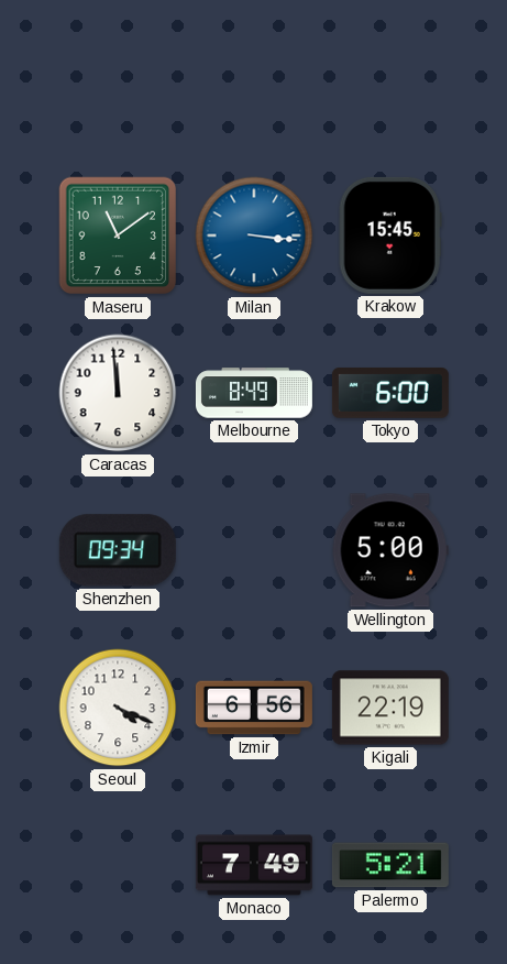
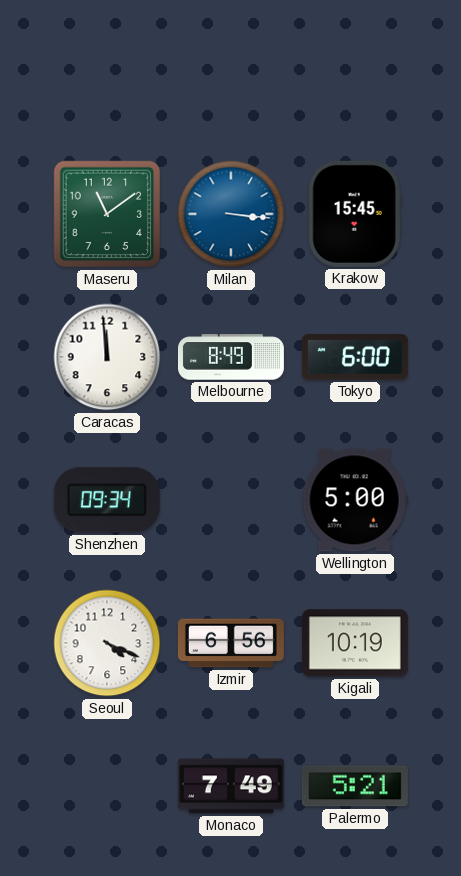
Kigali: 22:19 -> 10:19 (355, 643)
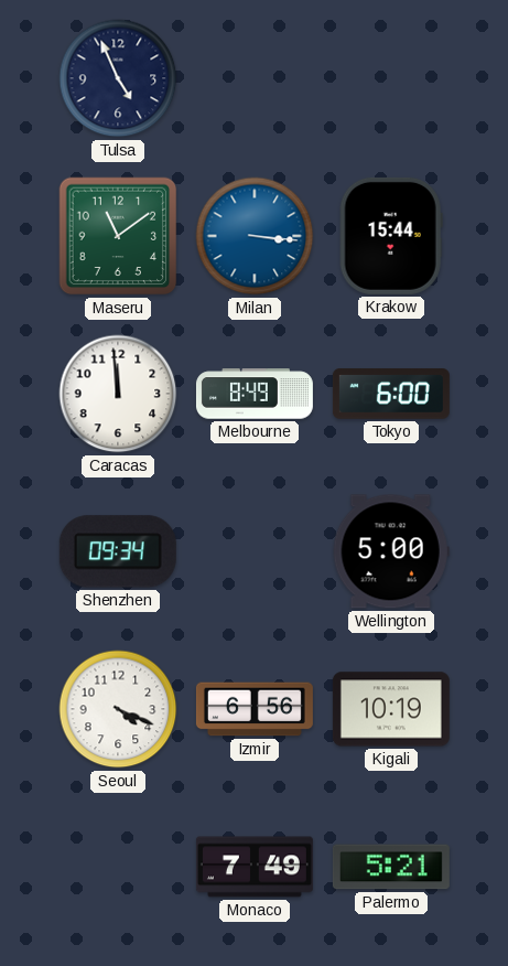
Tulsa: none -> 4:56 (118, 78)
Krakow: 15:45 -> 15:44 (391, 236)
